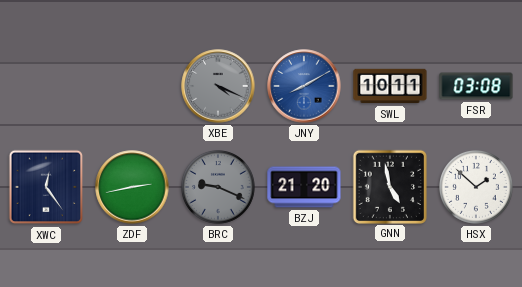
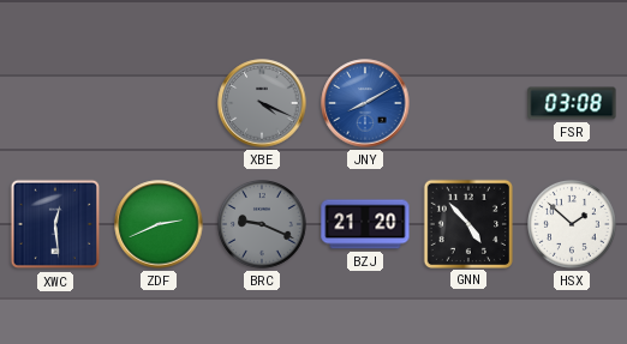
SWL: 10:11 -> none (390, 86)
XWC: 12:24 -> 12:29 (55, 224)
ZDF: 2:43 -> 2:41 (159, 224)
GNN: 4:58 -> 4:53 (467, 223)
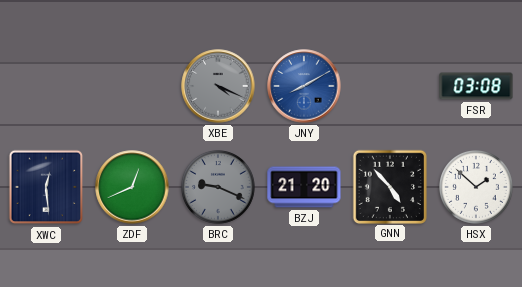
ZDF: 2:41 -> 12:41 (132, 187)
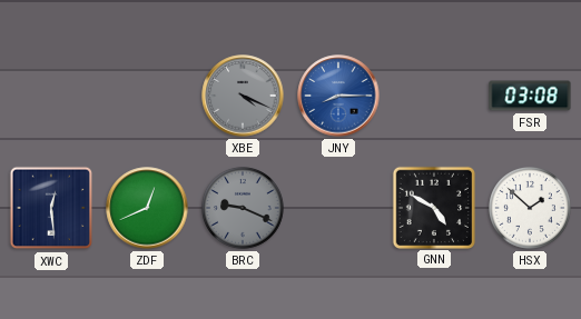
JNY: 8:10 -> 8:15 (338, 96)
BZJ: 21:20 -> none (304, 187)
GNN: 4:53 -> 4:50 (433, 207)
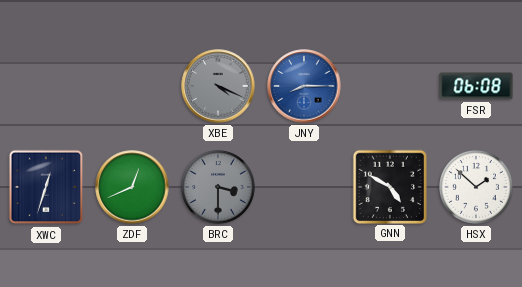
FSR: 03:08 -> 06:08 (476, 86)
XWC: 12:29 -> 12:33 (46, 187)
BRC: 9:19 -> 3:30 (219, 188)
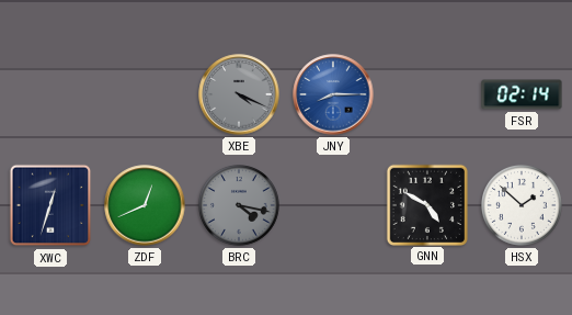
FSR: 06:08 -> 02:14 (522, 94)
BRC: 3:30 -> 4:17 (240, 206)
